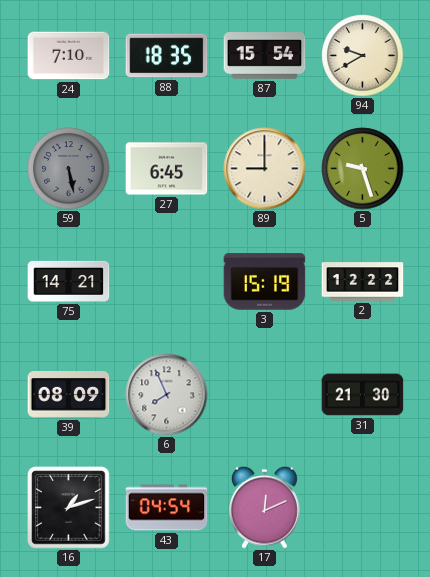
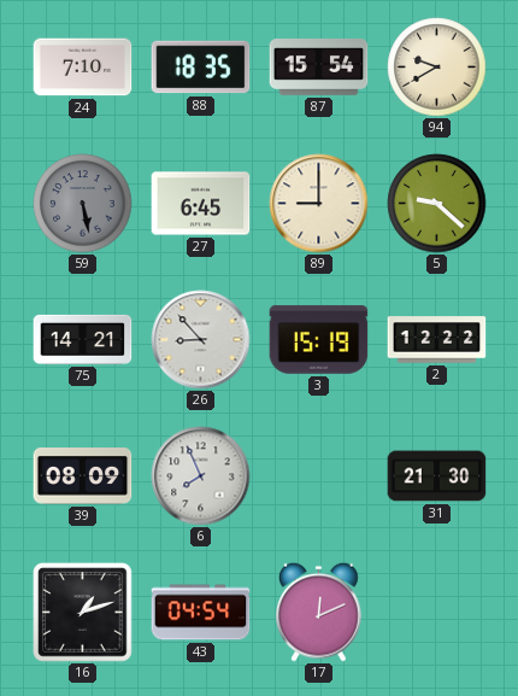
5: 9:27 -> 9:22 (437, 204)
26: none -> 8:53 (201, 340)
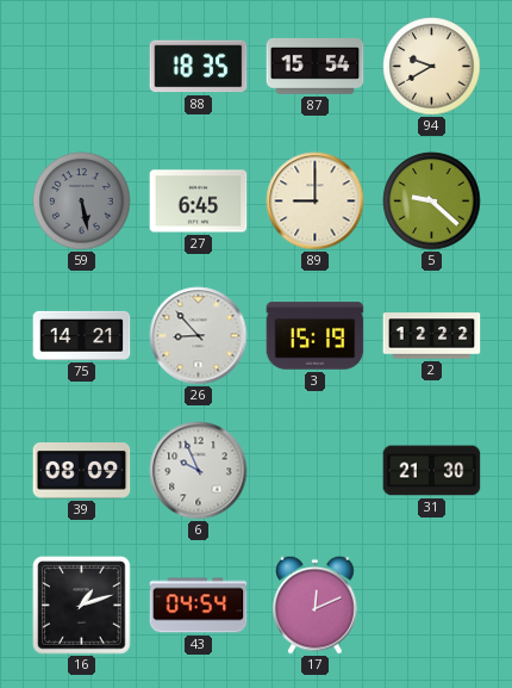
24: 7:10 -> none (83, 68)
6: 7:56 -> 9:56 (199, 471)
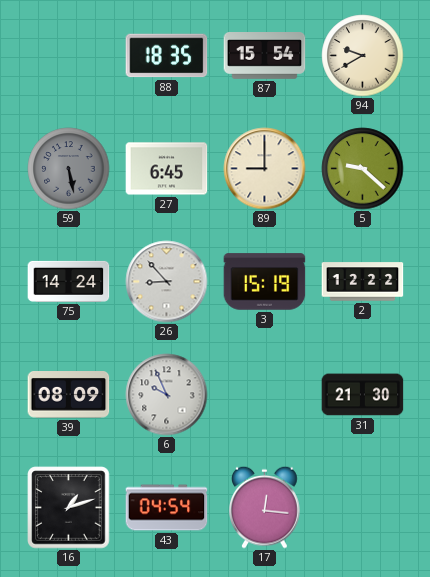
75: 14:21 -> 14:24 (69, 281)
17: 12:11 -> 12:16 (265, 507)
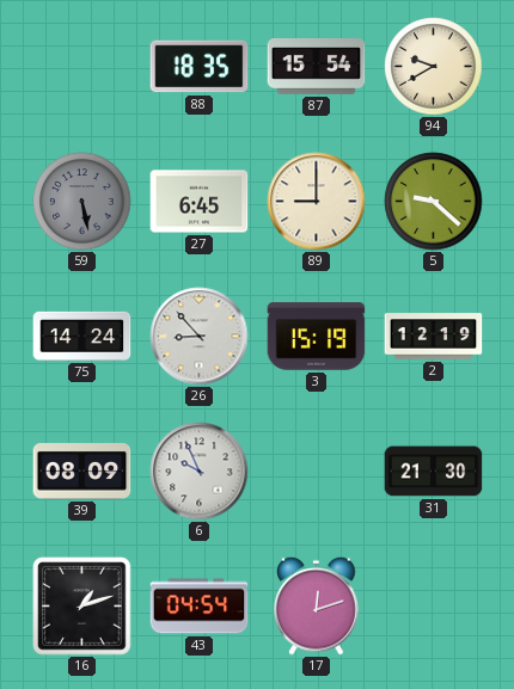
2: 12:22 -> 12:19 (434, 337)
17: 12:16 -> 12:12 (317, 605)
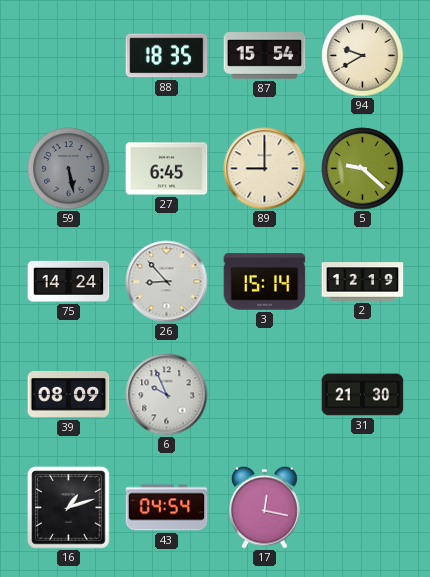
3: 15:19 -> 15:14 (265, 282)
17: 12:12 -> 12:17 (265, 507)
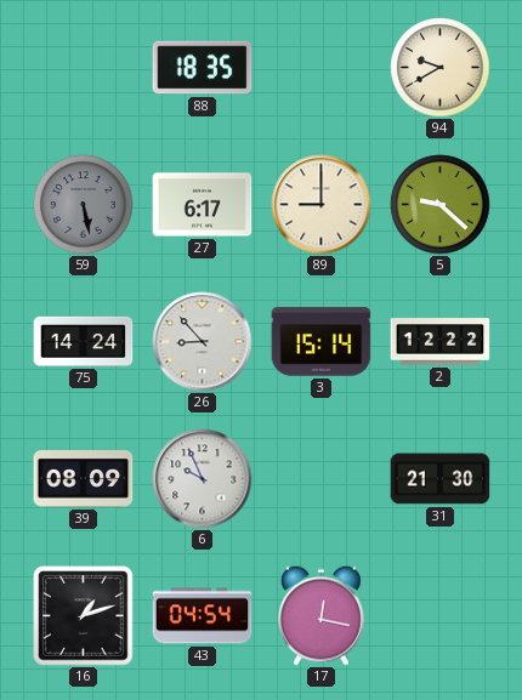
87: 15:54 -> none (265, 56)
27: 6:45 -> 6:17 (203, 205)
2: 12:19 -> 12:22 (441, 342)
